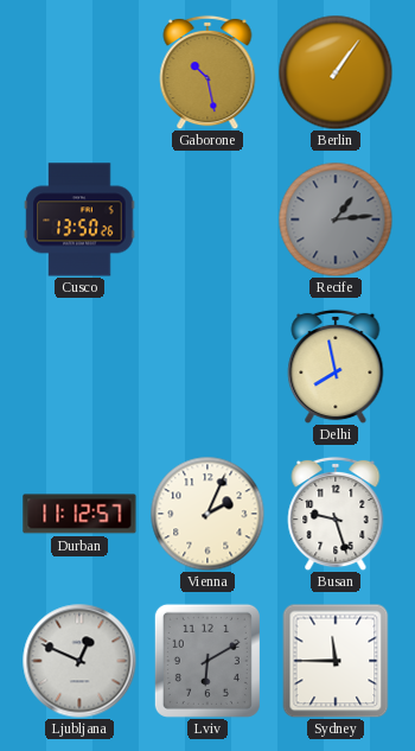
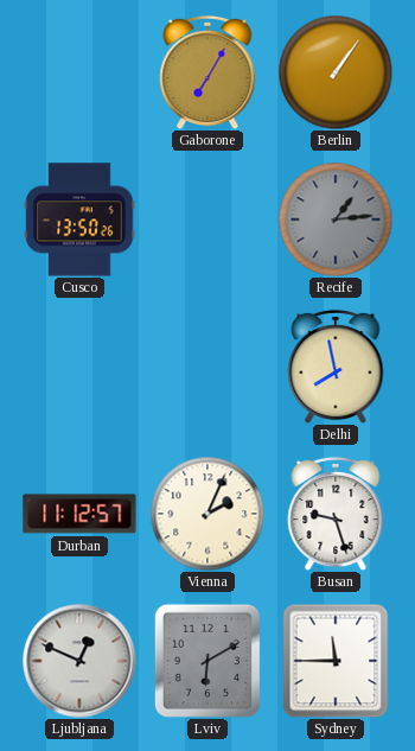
Gaborone: 10:28 -> 7:05 (207, 72)
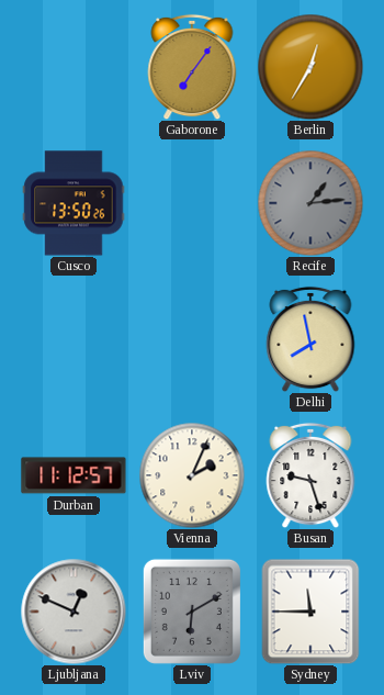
Gaborone: 7:05 -> 7:06 (192, 67)
Berlin: 1:06 -> 12:35 (310, 67)
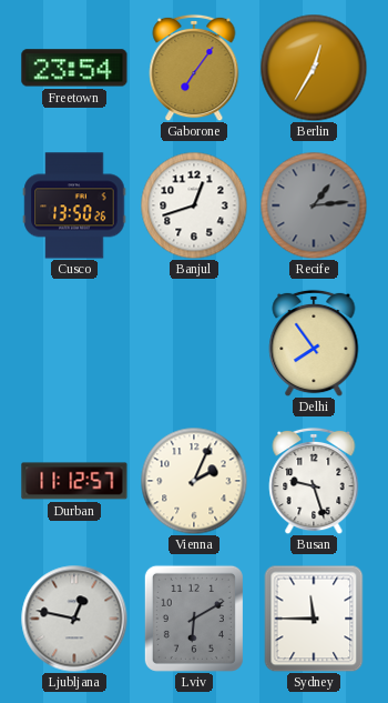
Freetown: none -> 23:54 (74, 68)
Banjul: none -> 12:42 (194, 205)
Delhi: 7:58 -> 7:54 (314, 343)
Ljubljana: 12:49 -> 12:47 (74, 619)
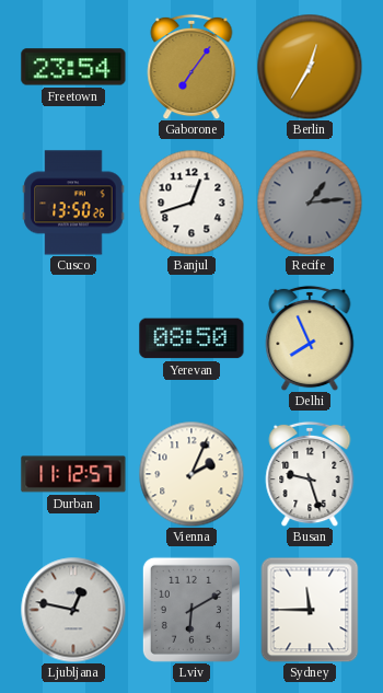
Yerevan: none -> 08:50 (191, 338)
Delhi: 7:54 -> 7:56 (310, 338)
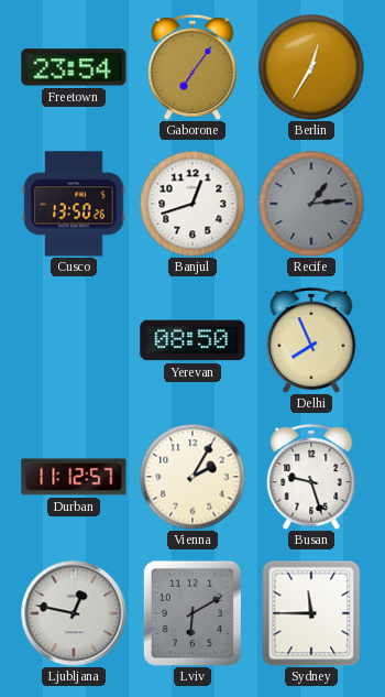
Vienna: 2:04 -> 2:05 (193, 477)
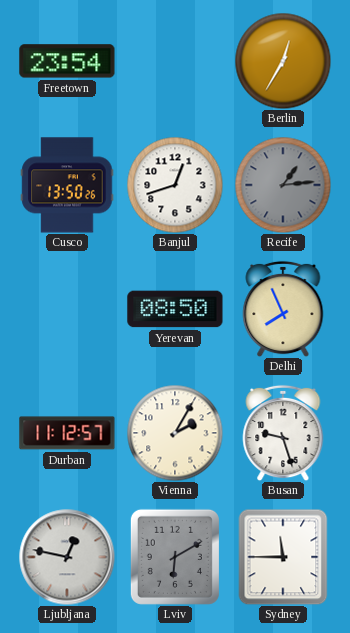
Gaborone: 7:06 -> none (193, 67)
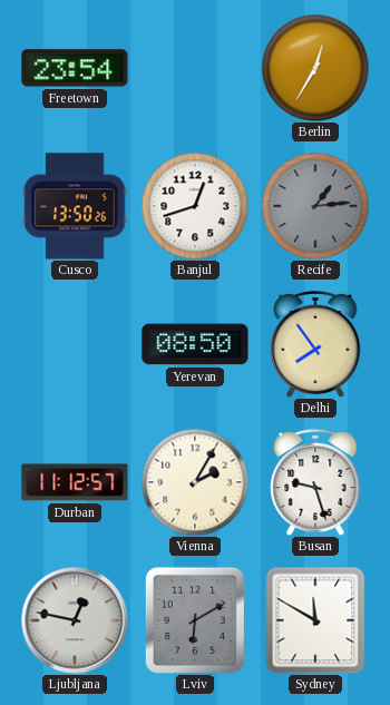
Delhi: 7:56 -> 7:54 (315, 344)
Sydney: 11:45 -> 11:50 (315, 620)
